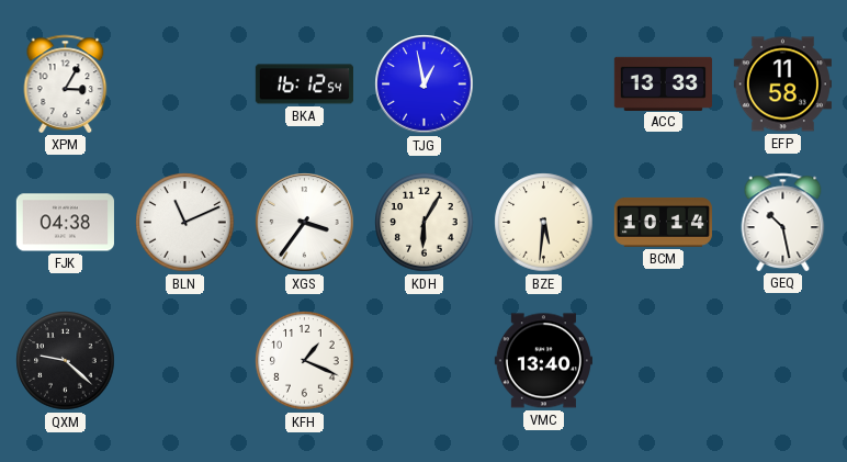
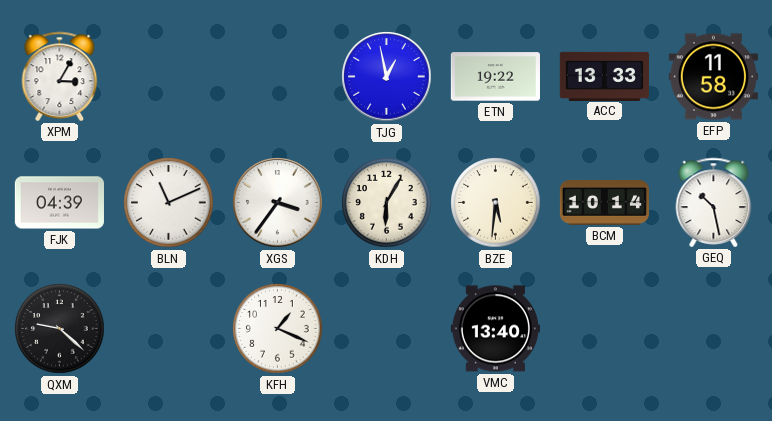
BKA: 16:12 -> none (304, 84)
ETN: none -> 19:22 (495, 77)
FJK: 04:38 -> 04:39 (59, 203)
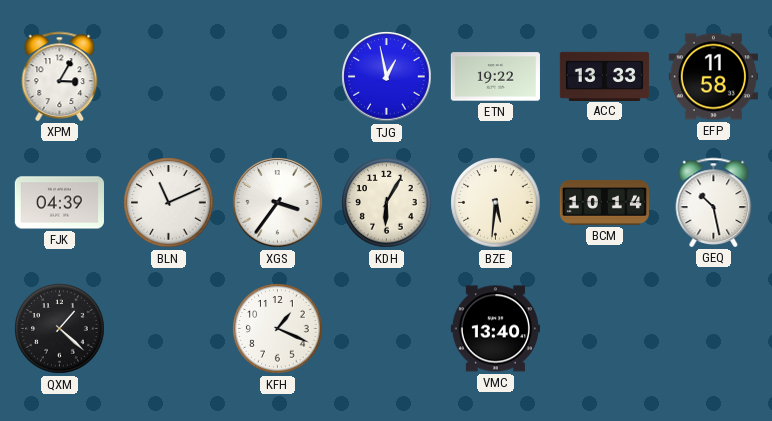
QXM: 9:22 -> 1:22 (60, 329)
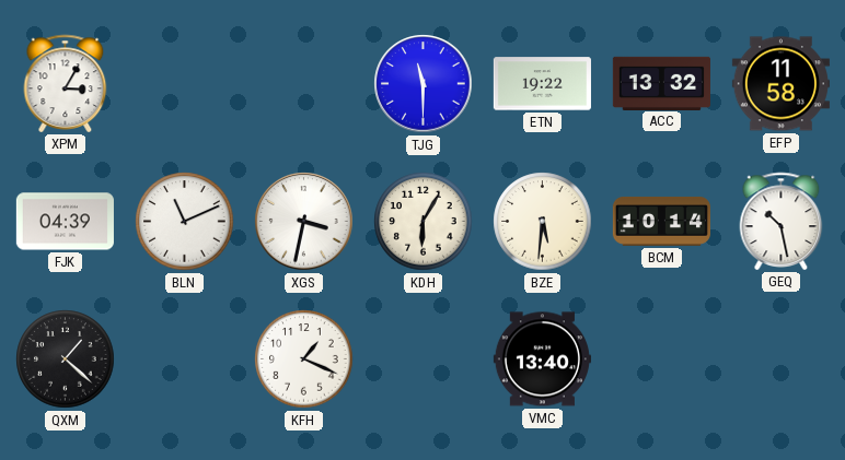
TJG: 12:58 -> 11:30 (424, 84)
ACC: 13:33 -> 13:32 (661, 83)
XGS: 3:36 -> 3:32 (304, 222)
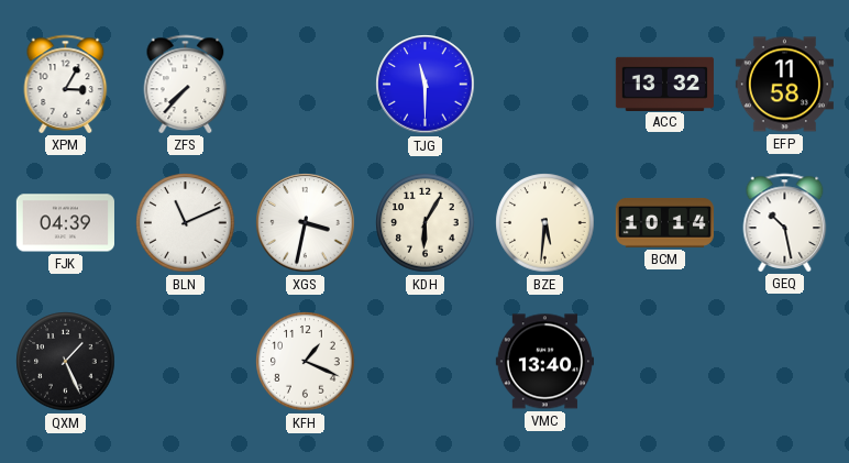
ZFS: none -> 7:37 (186, 84)
ETN: 19:22 -> none (542, 84)
QXM: 1:22 -> 1:26 (66, 362)
